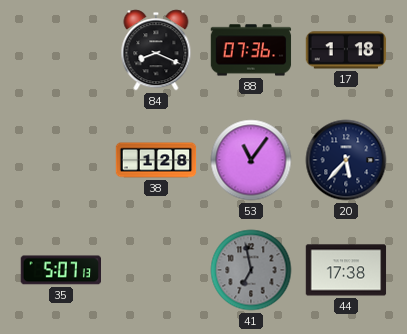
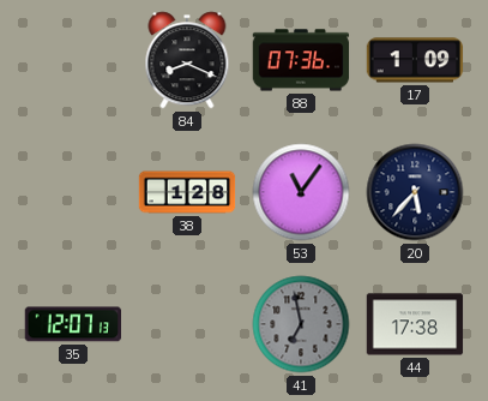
17: 1:18 -> 1:09 (415, 60)
35: 5:07 -> 12:07 (72, 324)
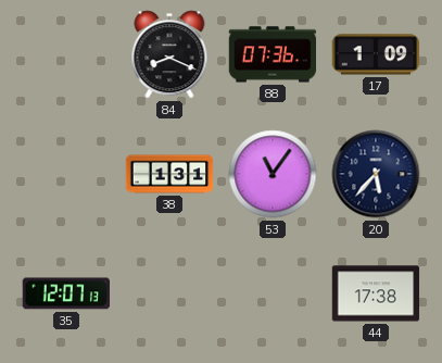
38: 1:28 -> 1:31 (169, 174)
41: 6:58 -> none (301, 324)
